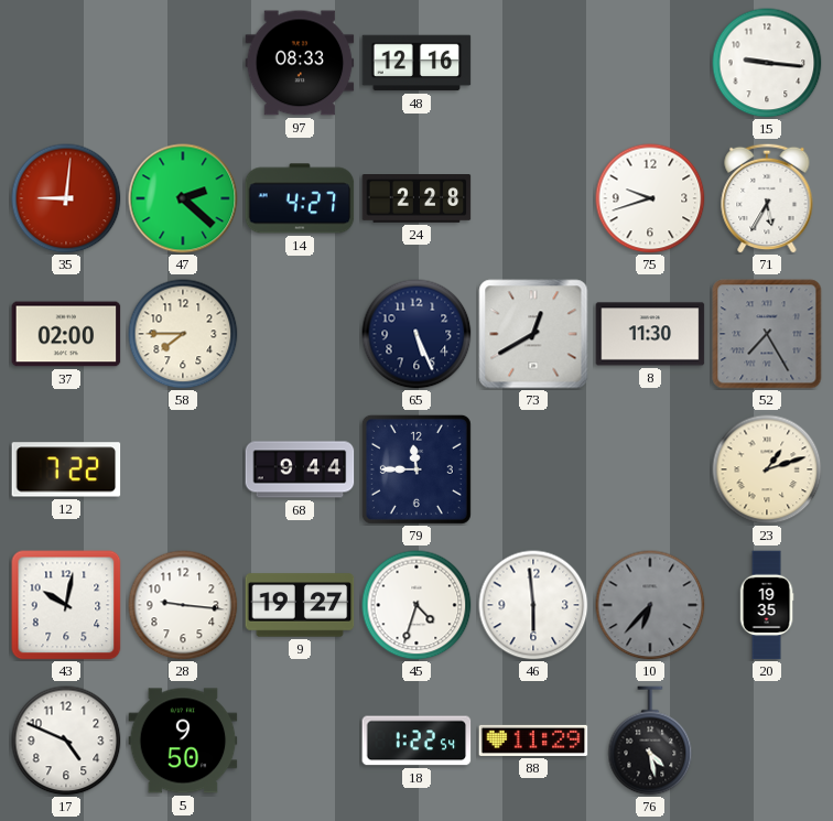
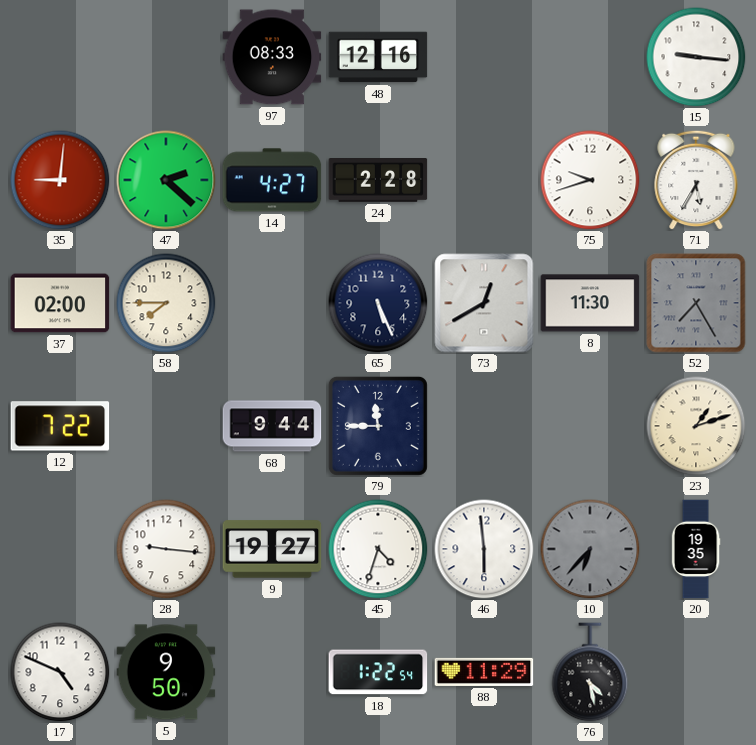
43: 10:02 -> none (66, 605)
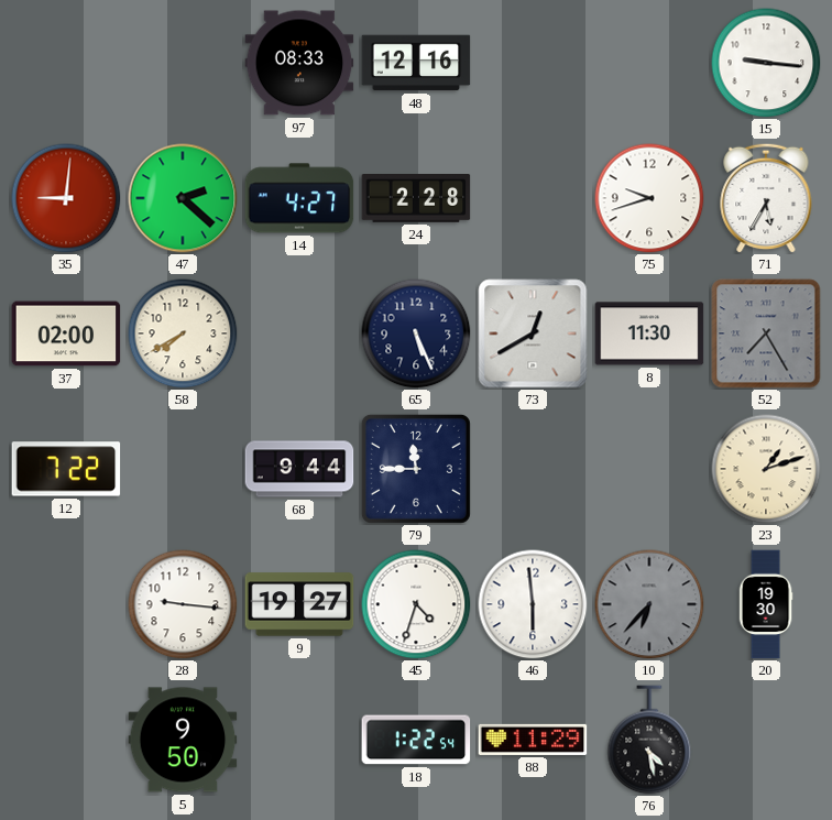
58: 7:45 -> 7:40 (183, 334)
20: 19:35 -> 19:30 (766, 604)
17: 4:49 -> none (60, 672)
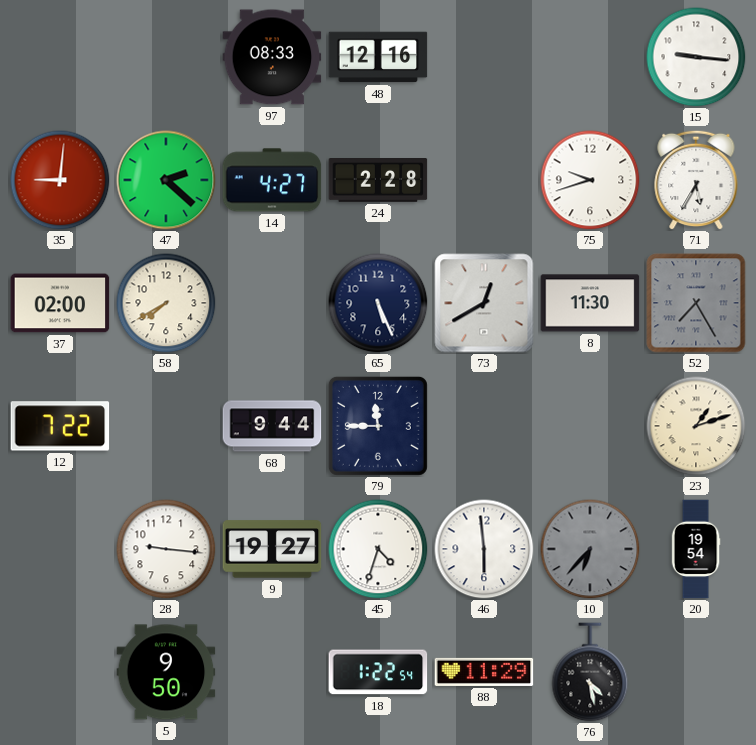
20: 19:30 -> 19:54 (696, 549)
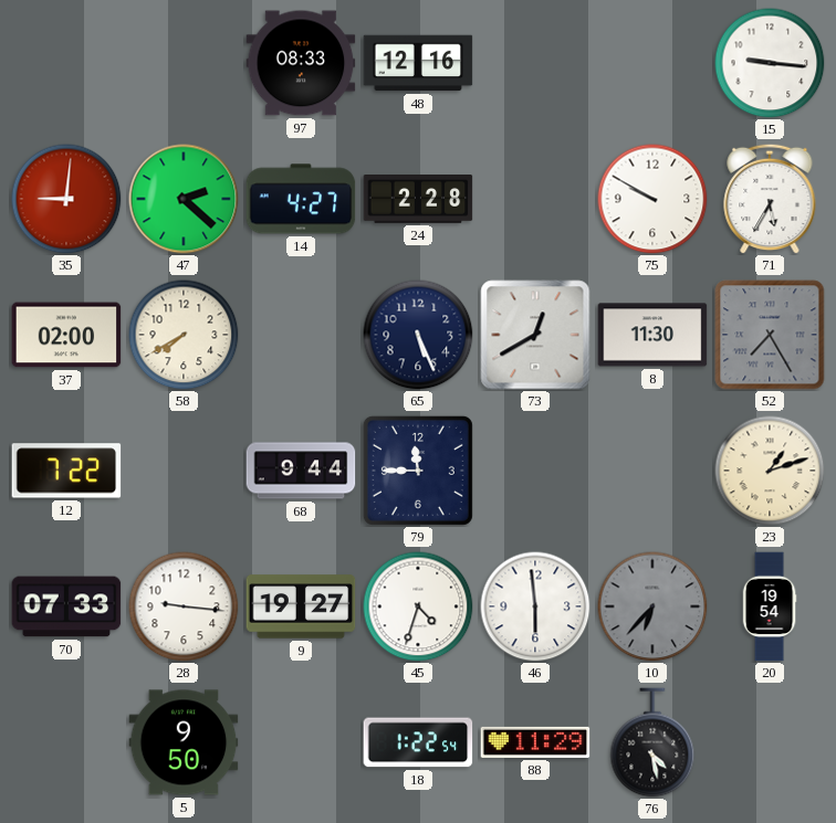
75: 9:42 -> 9:50 (652, 199)
70: none -> 07:33 (66, 606)
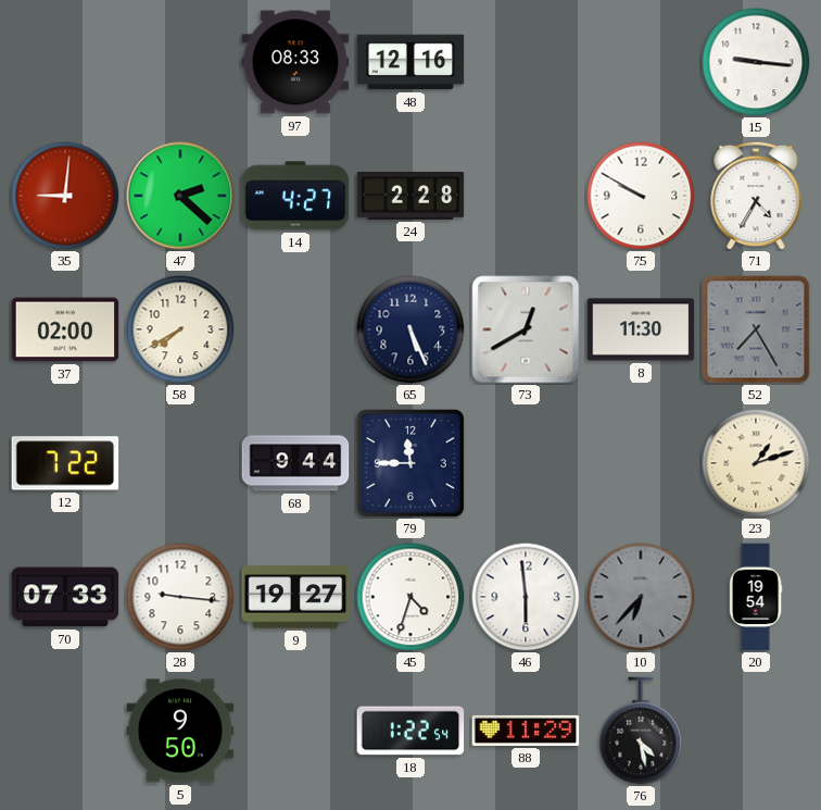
71: 5:35 -> 4:35 (756, 196)
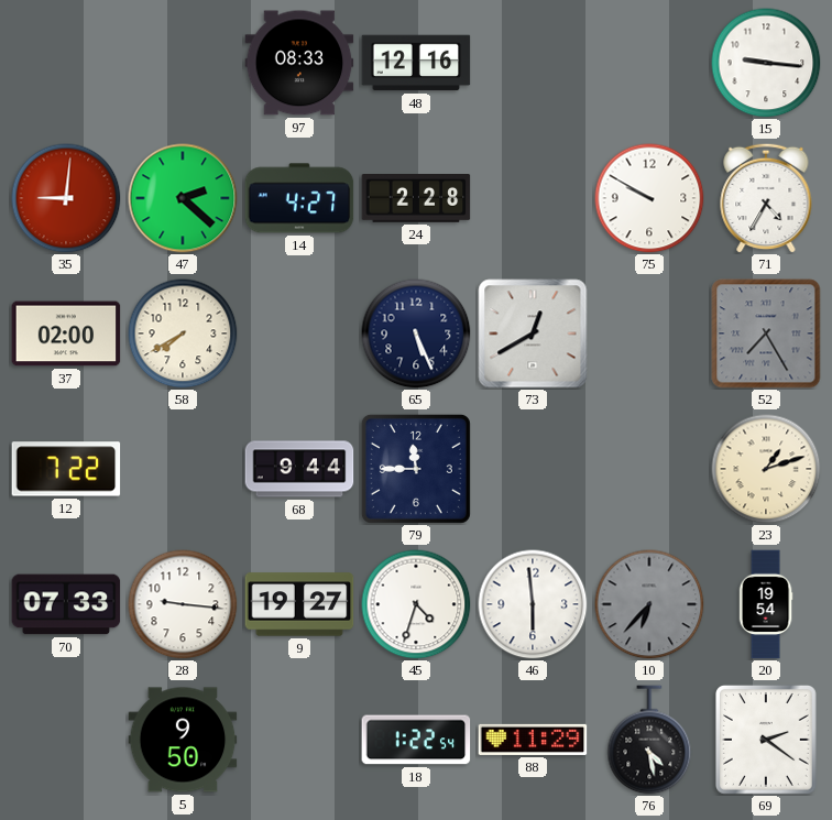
8: 11:30 -> none (641, 329)
69: none -> 2:21 (766, 741)
